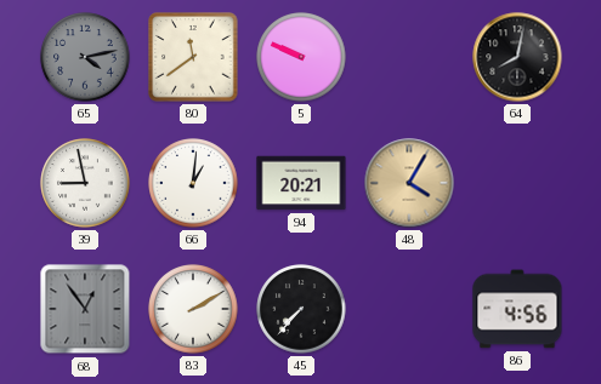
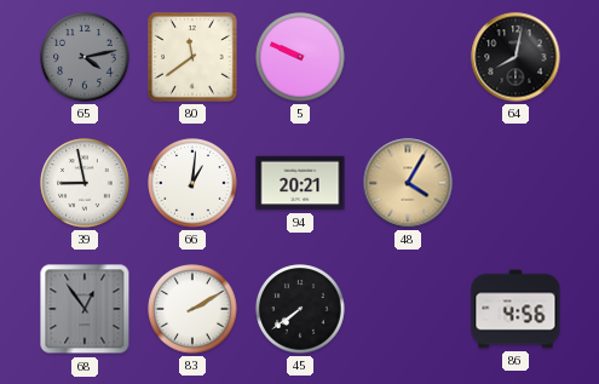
45: 7:37 -> 7:39 (300, 309)
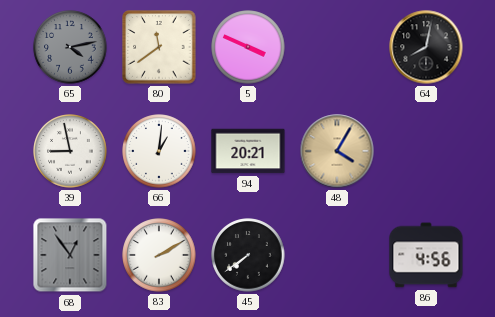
5: 9:49 -> 3:49 (248, 47)
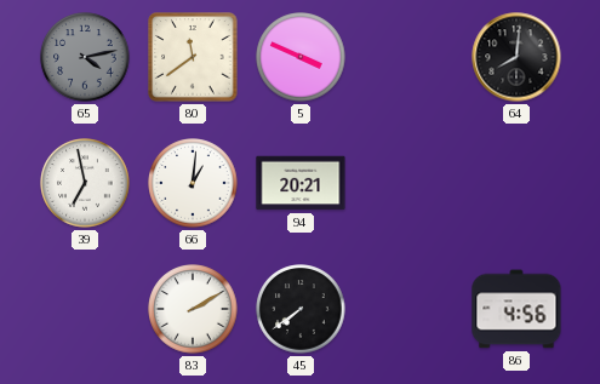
64: 8:02 -> 8:01 (516, 57)
39: 8:58 -> 6:58 (85, 183)
48: 4:05 -> none (337, 151)
68: 12:54 -> none (70, 255)
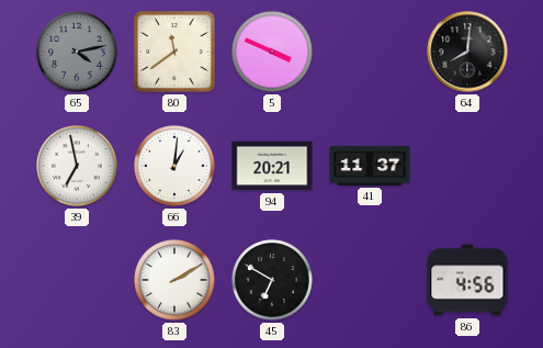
41: none -> 11:37 (370, 166)
45: 7:39 -> 6:50 (272, 280)
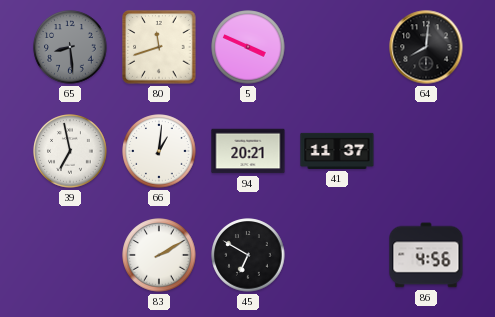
65: 4:13 -> 8:29 (70, 47)
80: 11:39 -> 11:42 (159, 47)
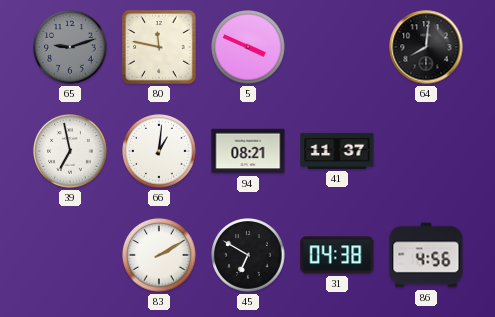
65: 8:29 -> 9:12 (70, 47)
80: 11:42 -> 11:47 (159, 47)
94: 20:21 -> 08:21 (248, 151)
31: none -> 04:38 (337, 255)
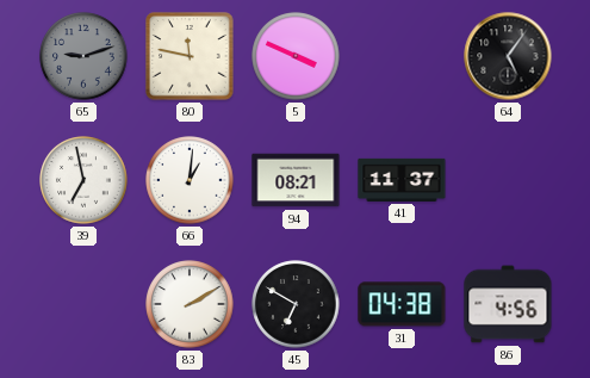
64: 8:01 -> 5:06 (508, 56)
